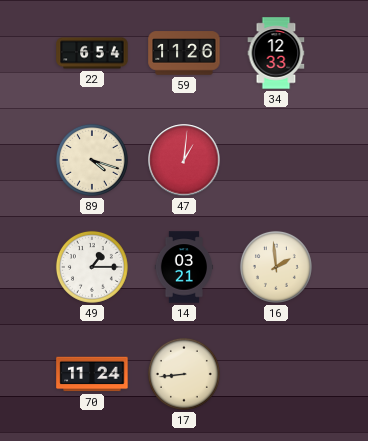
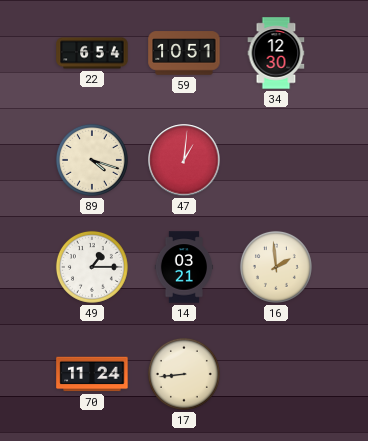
59: 11:26 -> 10:51 (184, 53)
34: 12:33 -> 12:30 (276, 53)
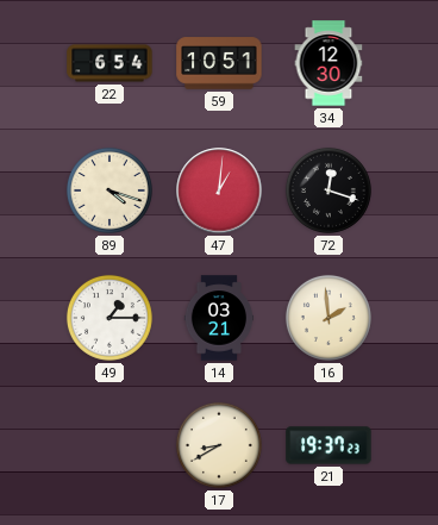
72: none -> 12:18 (328, 190)
70: 11:24 -> none (92, 374)
17: 8:44 -> 8:40 (219, 445)
21: none -> 19:37 (328, 445)
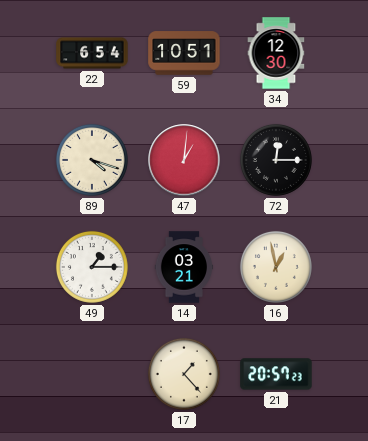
72: 12:18 -> 12:15 (276, 160)
16: 1:59 -> 12:58 (276, 267)
17: 8:40 -> 1:23 (184, 374)
21: 19:37 -> 20:57 (276, 374)
